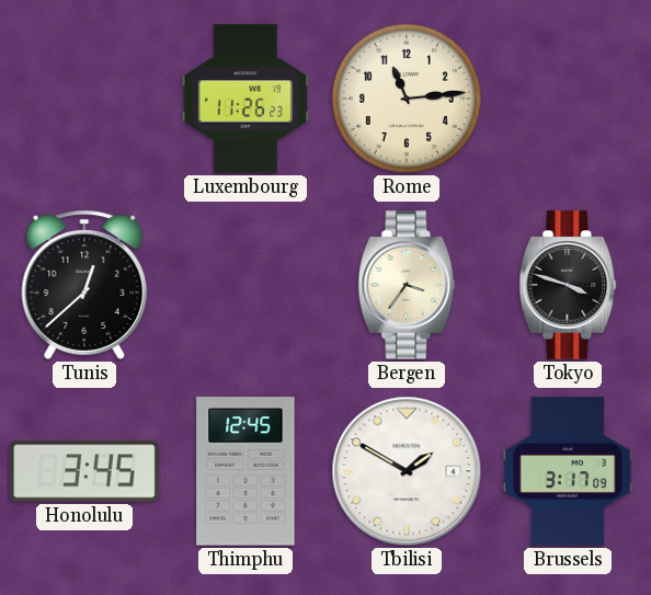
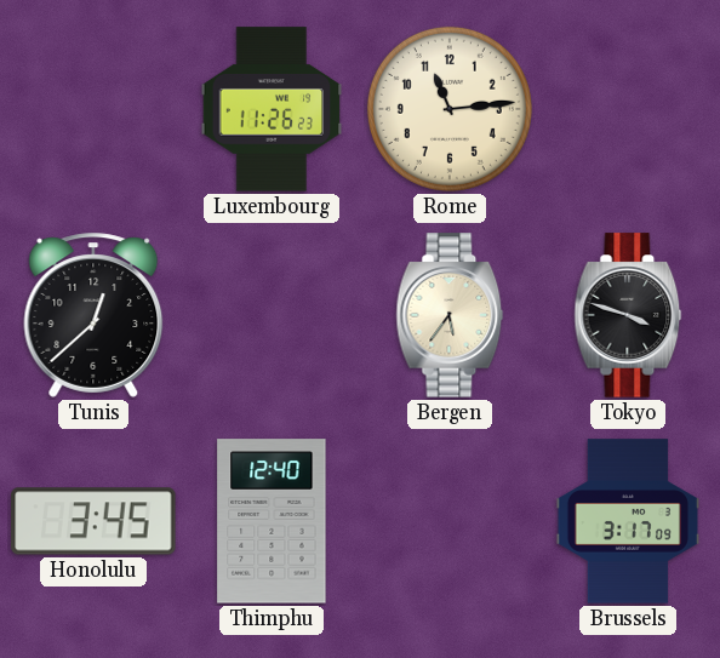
Bergen: 3:36 -> 5:36 (450, 315)
Thimphu: 12:45 -> 12:40 (272, 521)
Tbilisi: 1:50 -> none (407, 471)
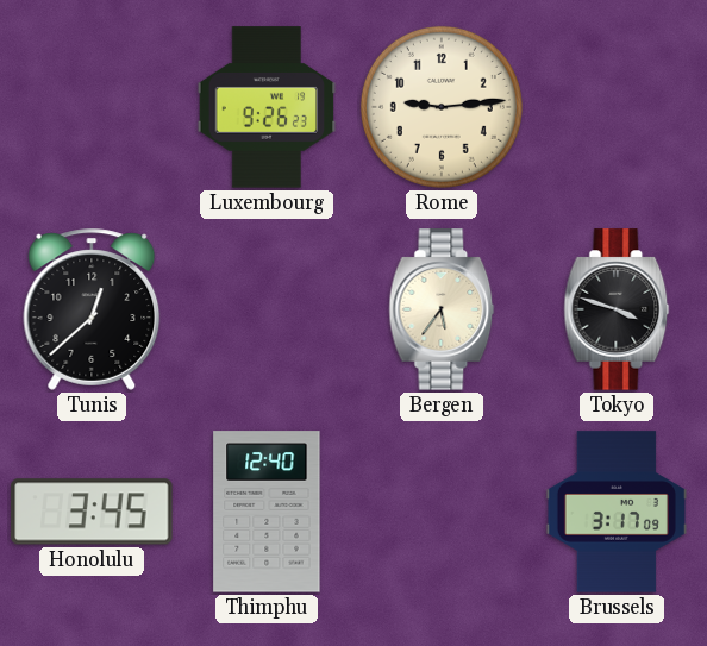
Luxembourg: 11:26 -> 9:26 (267, 107)
Rome: 11:14 -> 9:14 (442, 107)
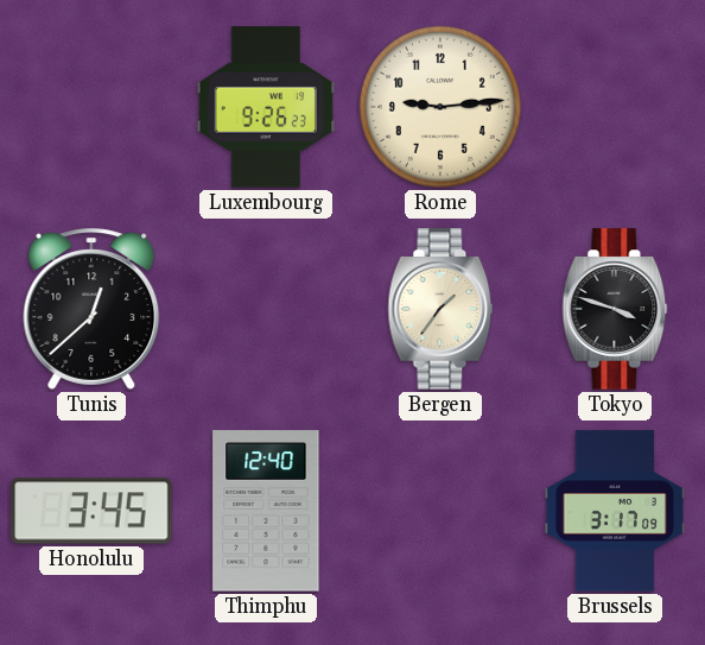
Bergen: 5:36 -> 1:36 (440, 309)
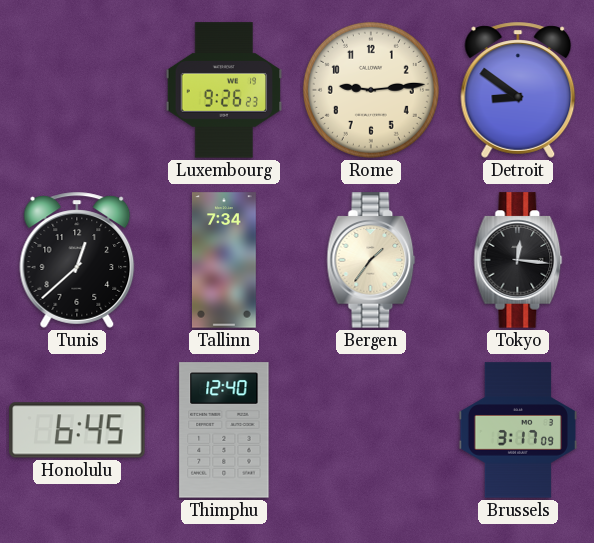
Detroit: none -> 8:51 (518, 90)
Tallinn: none -> 7:34 (225, 260)
Tokyo: 3:48 -> 12:16 (518, 260)
Honolulu: 3:45 -> 6:45 (77, 430)
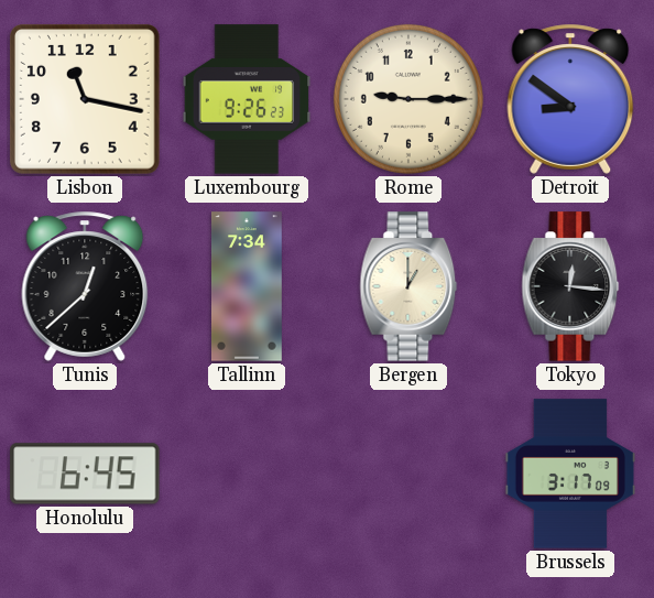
Lisbon: none -> 11:17 (85, 99)
Rome: 9:14 -> 9:15 (408, 99)
Bergen: 1:36 -> 1:00 (408, 286)
Thimphu: 12:40 -> none (224, 430)
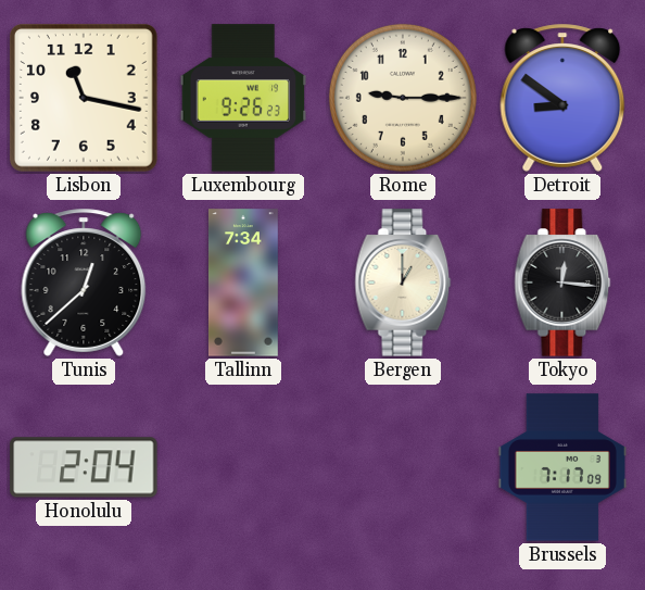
Honolulu: 6:45 -> 2:04 (84, 467)
Brussels: 3:17 -> 7:17 (562, 467)
